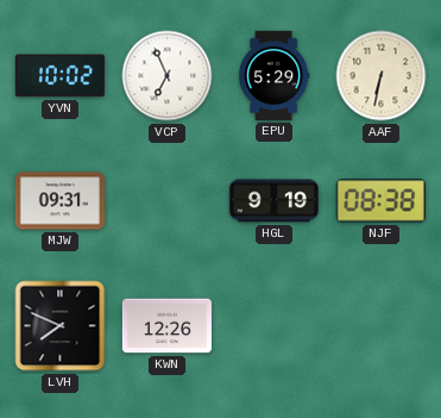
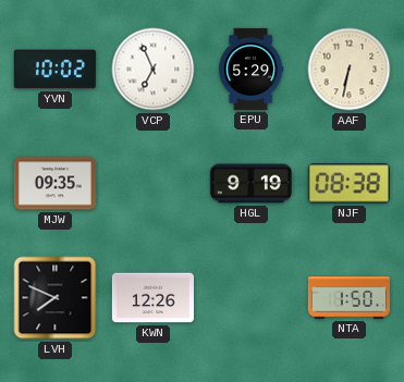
MJW: 09:31 -> 09:35 (54, 184)
NTA: none -> 1:50 (348, 298)
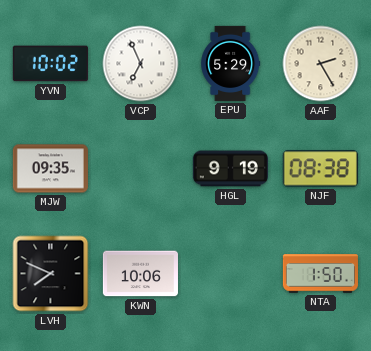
AAF: 6:32 -> 2:25 (321, 64)
KWN: 12:26 -> 10:06 (140, 274)
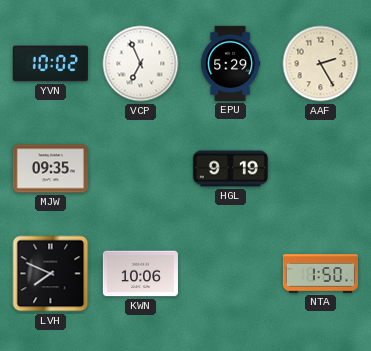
NJF: 08:38 -> none (320, 169)
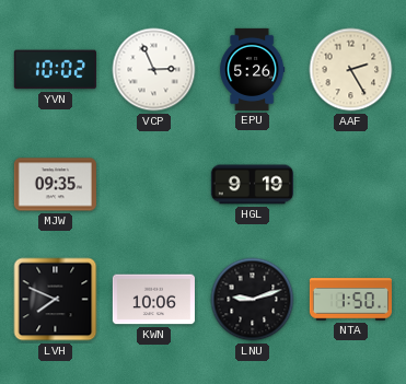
VCP: 6:56 -> 2:56 (154, 70)
EPU: 5:29 -> 5:26 (253, 69)
LNU: none -> 9:12 (253, 300)
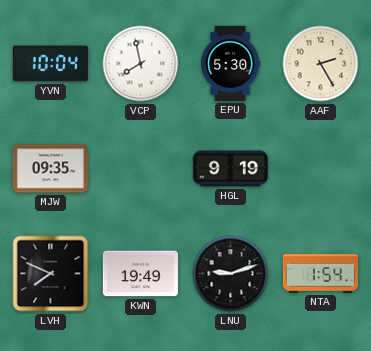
YVN: 10:02 -> 10:04 (50, 64)
VCP: 2:56 -> 7:58 (141, 64)
EPU: 5:26 -> 5:30 (231, 63)
KWN: 10:06 -> 19:49 (140, 274)
NTA: 1:50 -> 1:54 (320, 274)
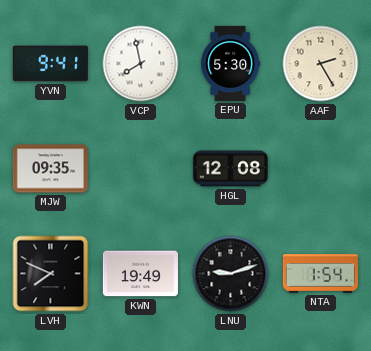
YVN: 10:04 -> 9:41 (50, 64)
HGL: 9:19 -> 12:08 (230, 169)
